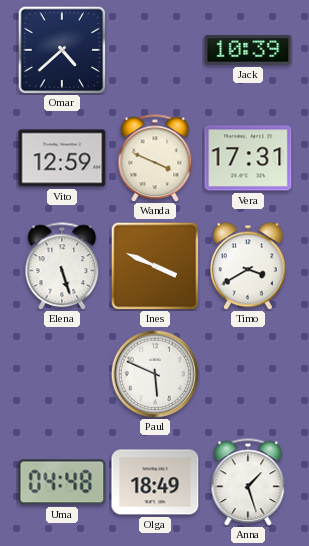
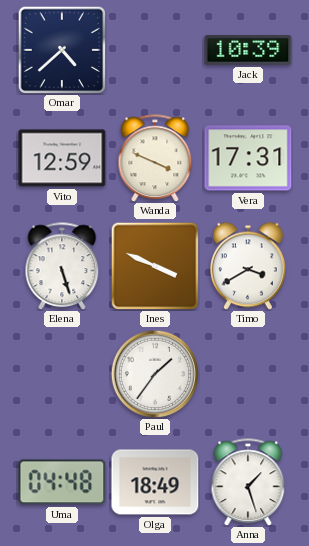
Paul: 5:49 -> 1:36 (154, 373)
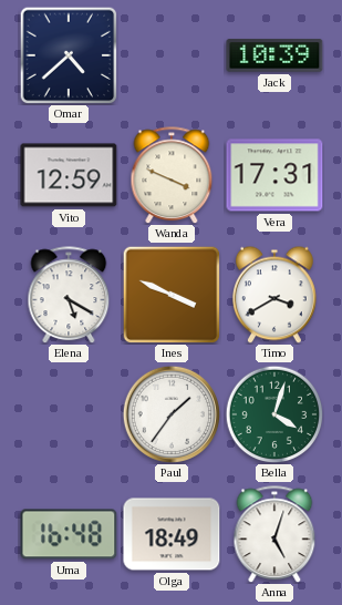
Elena: 5:27 -> 5:20 (69, 295)
Bella: none -> 4:03 (274, 414)
Uma: 04:48 -> 16:48 (69, 534)
Anna: 1:27 -> 5:03 (274, 534)
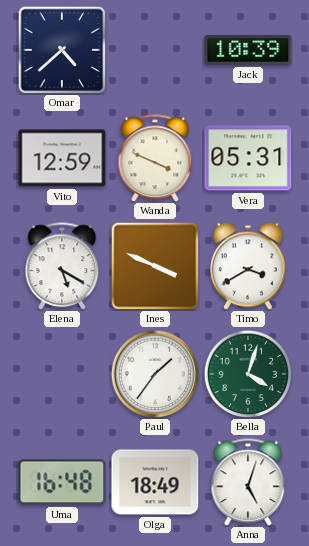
Vera: 17:31 -> 05:31 (248, 158)
